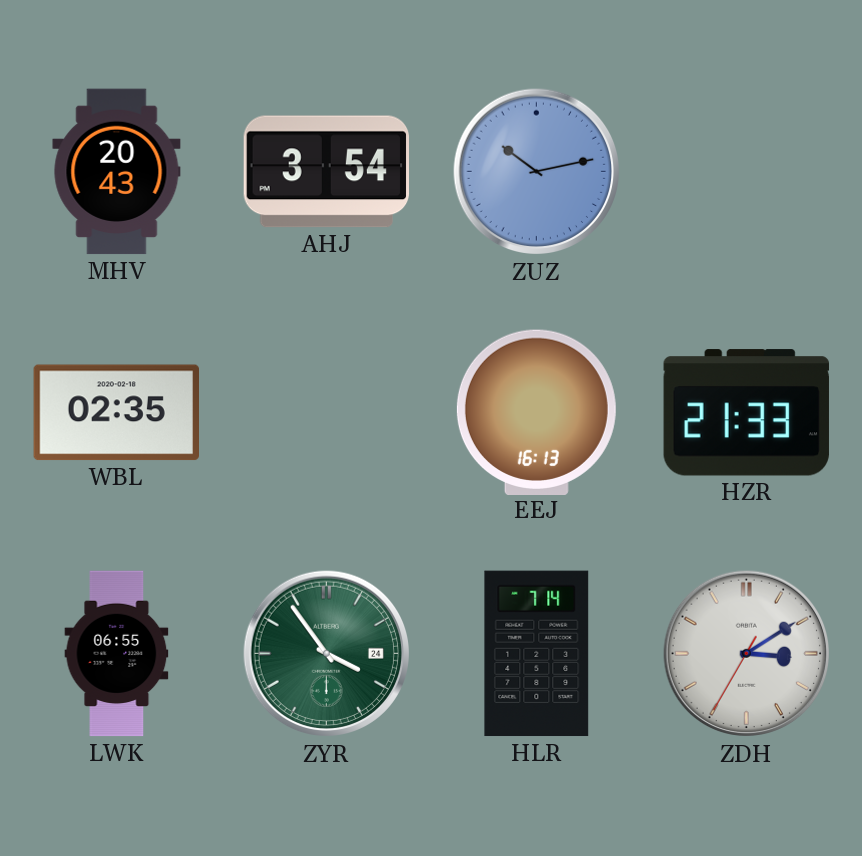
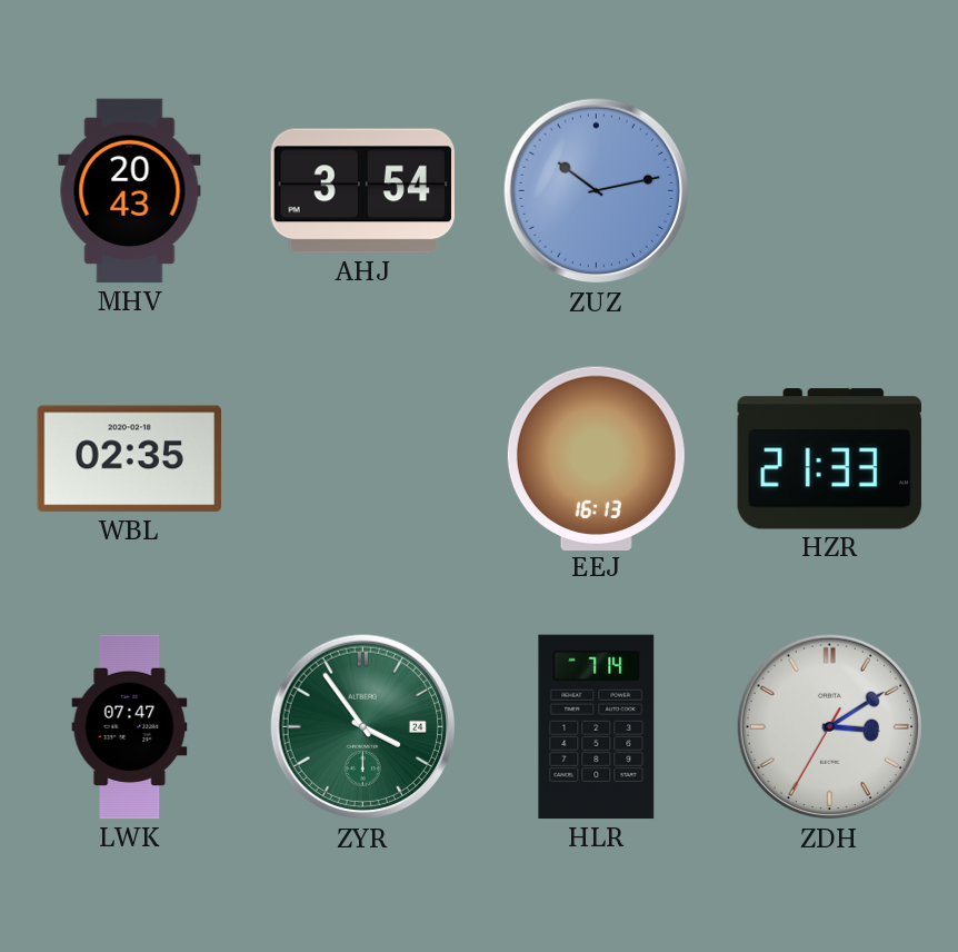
LWK: 06:55 -> 07:47 (130, 727)
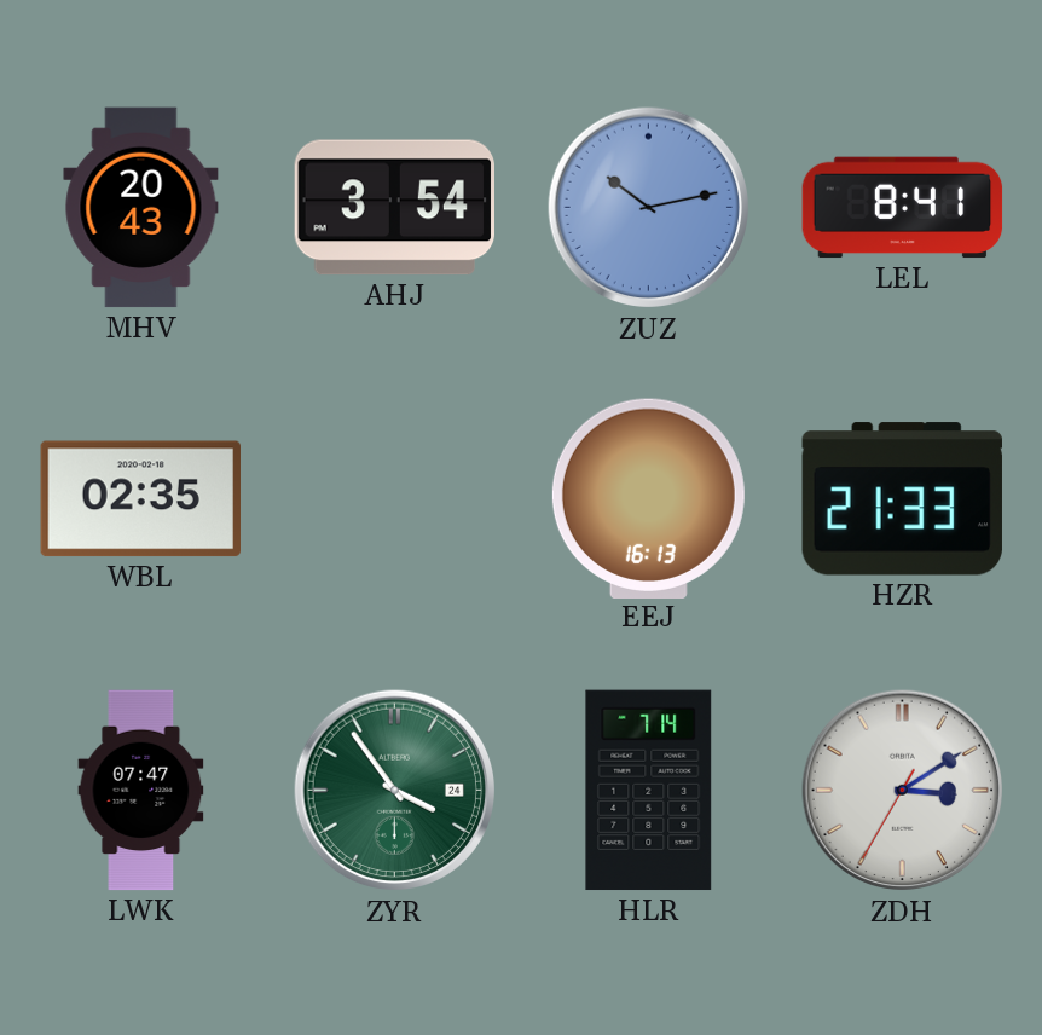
LEL: none -> 8:41 (903, 208)
